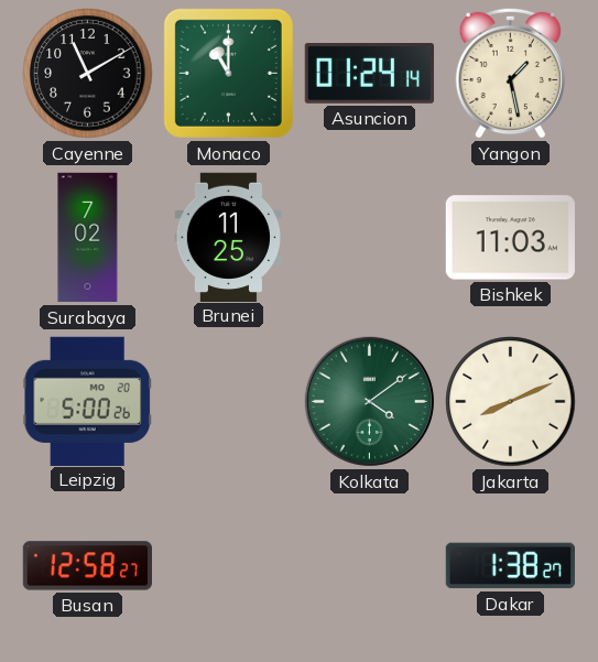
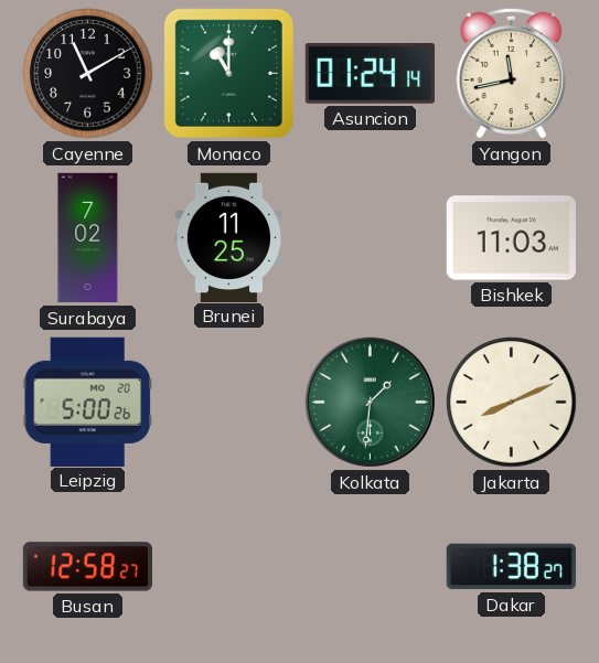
Yangon: 1:28 -> 11:43 (511, 73)
Kolkata: 4:09 -> 1:31 (370, 402)
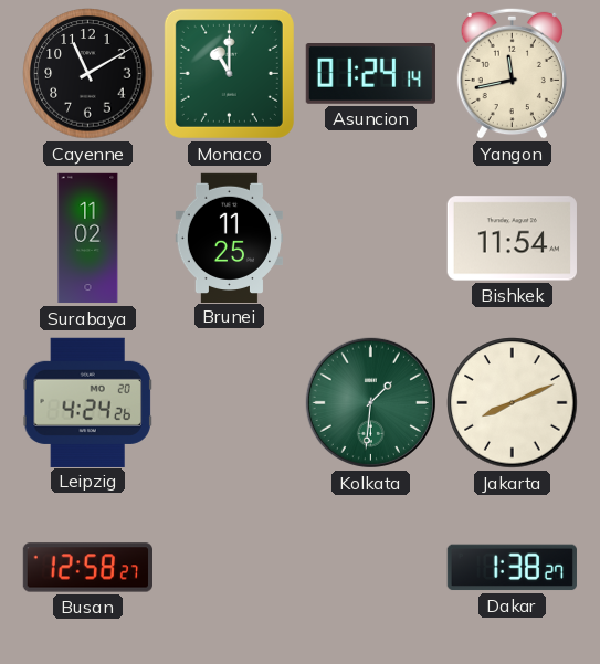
Surabaya: 7:02 -> 11:02 (88, 239)
Bishkek: 11:03 -> 11:54 (512, 239)
Leipzig: 5:00 -> 4:24 (87, 402)
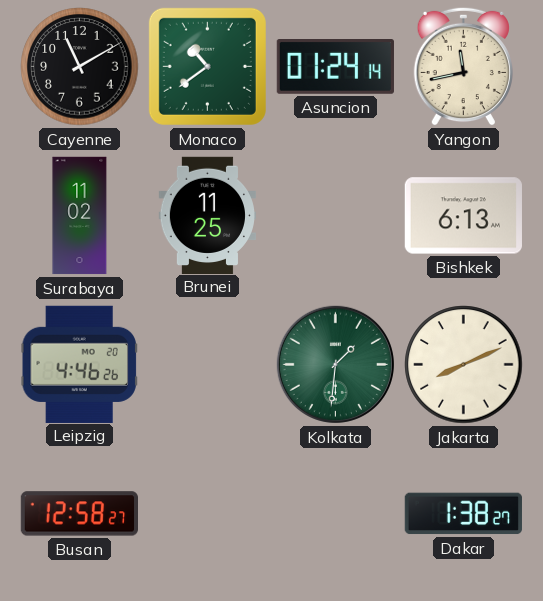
Monaco: 11:00 -> 10:39 (207, 66)
Bishkek: 11:54 -> 6:13 (463, 216)
Leipzig: 4:24 -> 4:46 (79, 364)
